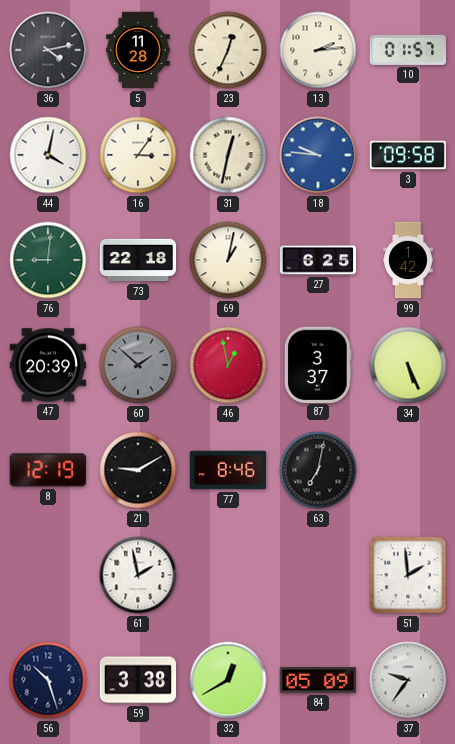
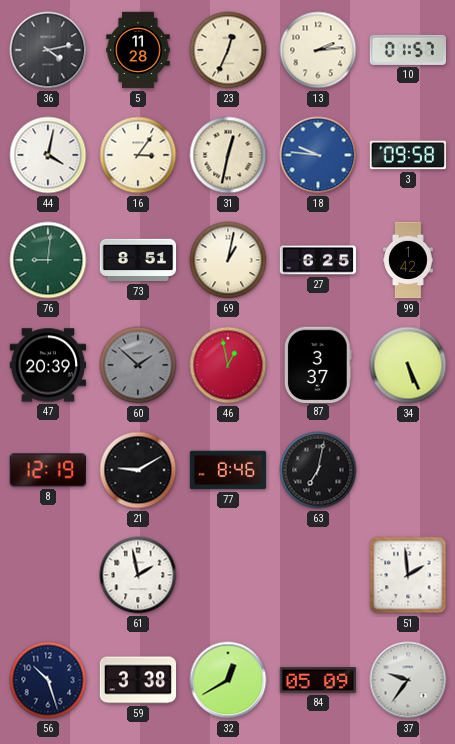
73: 22:18 -> 8:51 (138, 260)
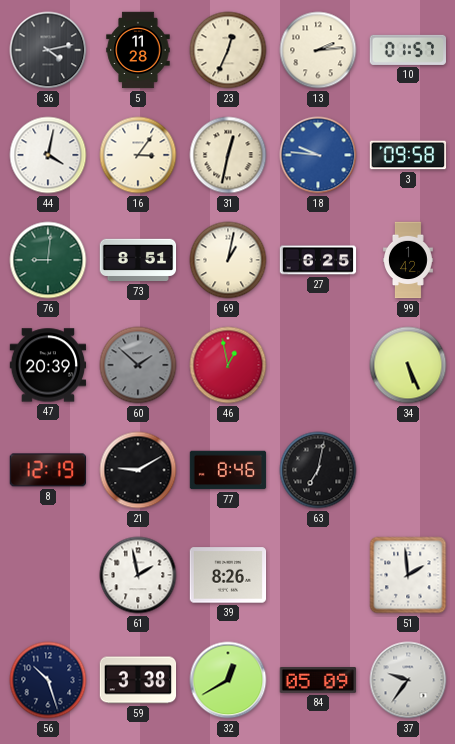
87: 3:37 -> none (319, 364)
39: none -> 8:26 (228, 575)
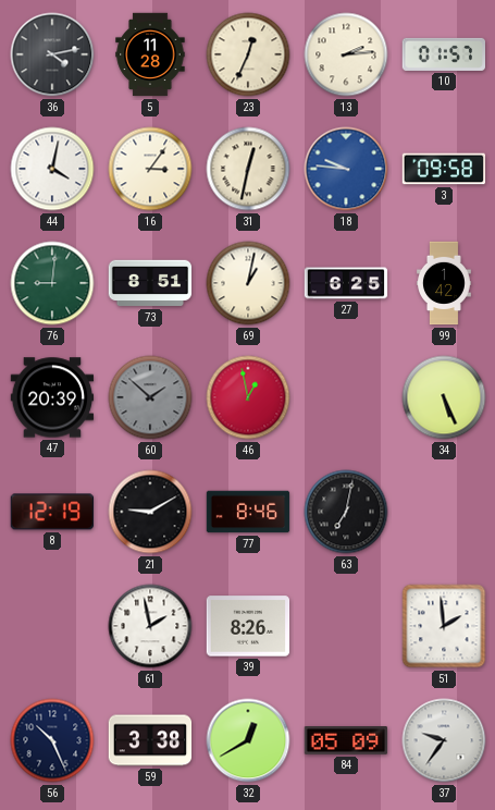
56: 10:27 -> 10:26 (52, 740)
